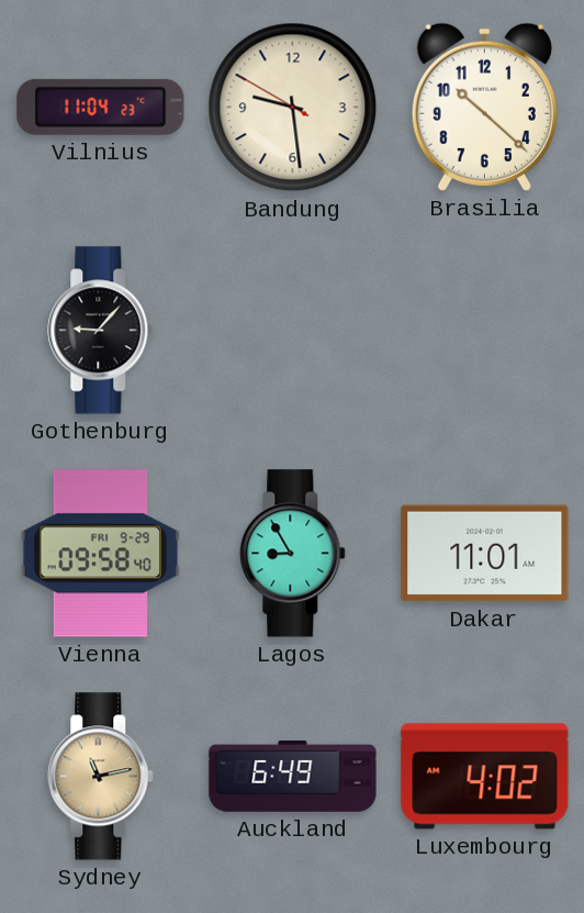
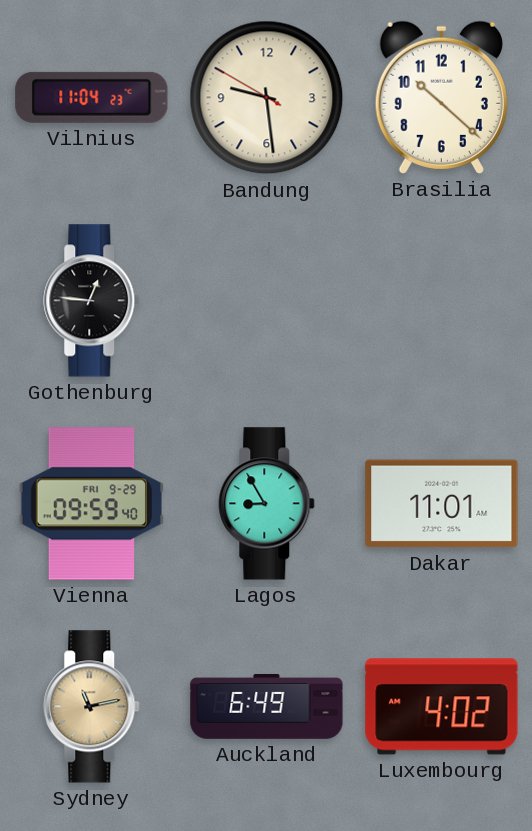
Gothenburg: 9:07 -> 12:46 (92, 301)
Vienna: 09:58 -> 09:59 (91, 504)
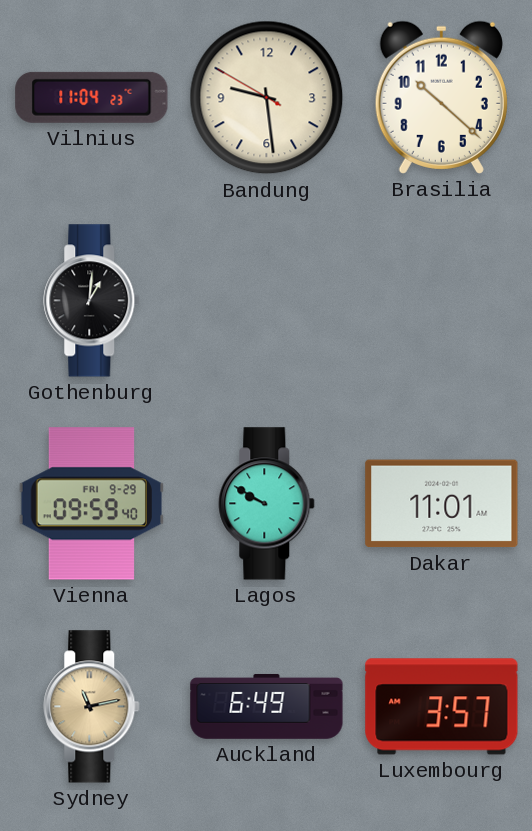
Gothenburg: 12:46 -> 1:01 (92, 301)
Lagos: 8:55 -> 9:50 (267, 504)
Luxembourg: 4:02 -> 3:57 (442, 707)
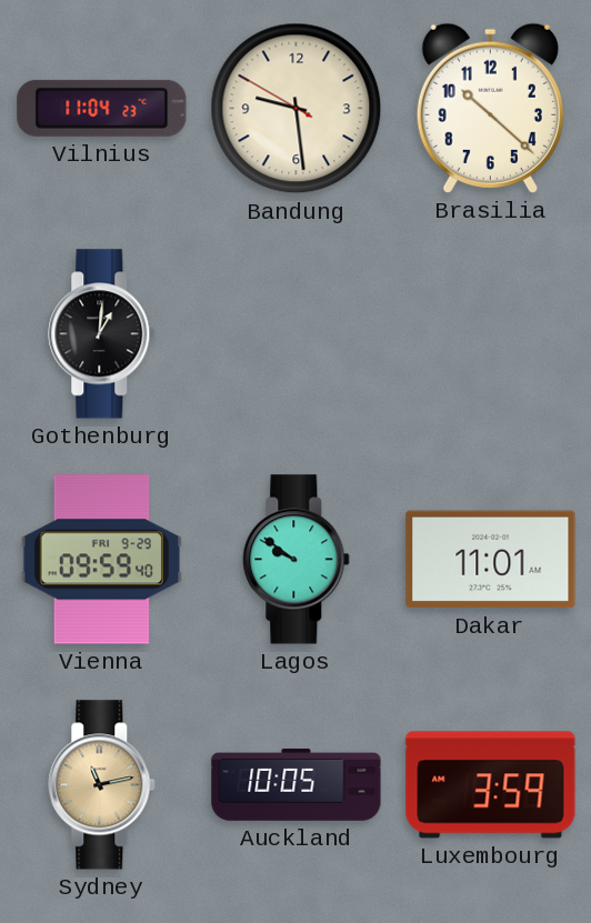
Lagos: 9:50 -> 9:51 (297, 560)
Auckland: 6:49 -> 10:05 (297, 785)
Luxembourg: 3:57 -> 3:59 (491, 785)
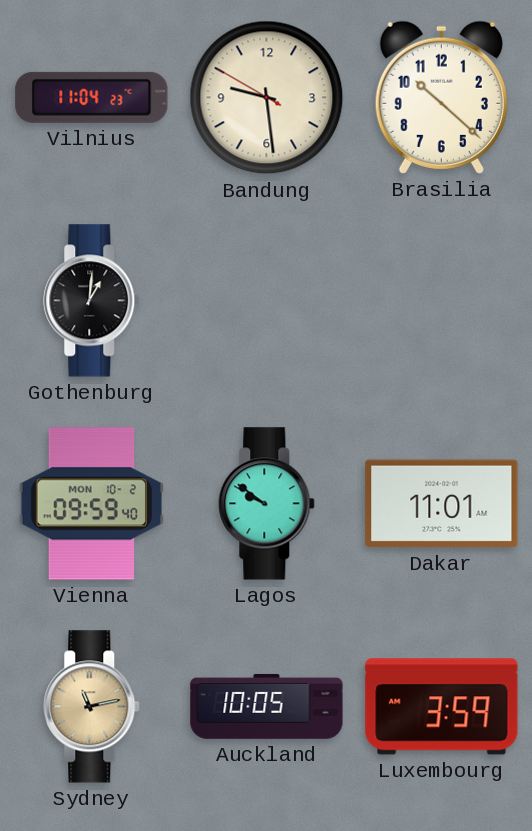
Vienna date: FRI 9-29 -> MON 10-2 (91, 504)
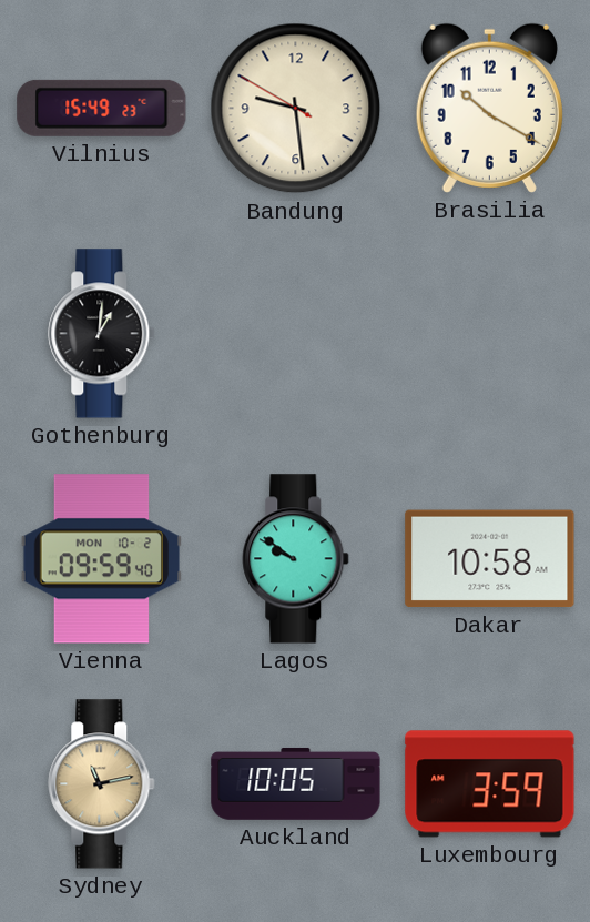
Vilnius: 11:04 -> 15:49 (102, 108)
Brasilia: 10:22 -> 10:20 (489, 108)
Dakar: 11:01 -> 10:58 (490, 559)
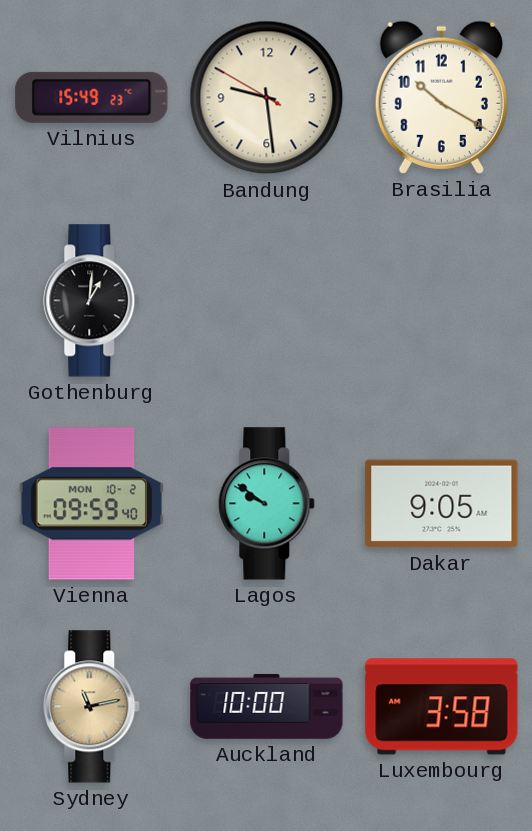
Dakar: 10:58 -> 9:05 (442, 504)
Auckland: 10:05 -> 10:00 (267, 707)
Luxembourg: 3:59 -> 3:58 (442, 707)
